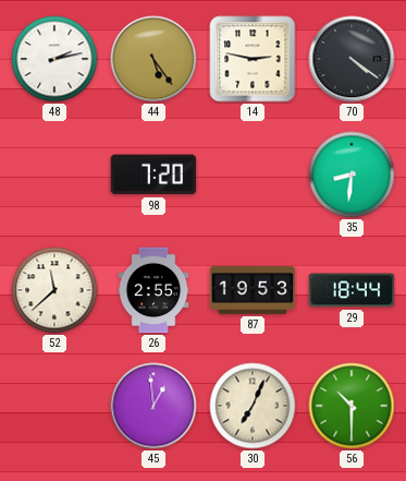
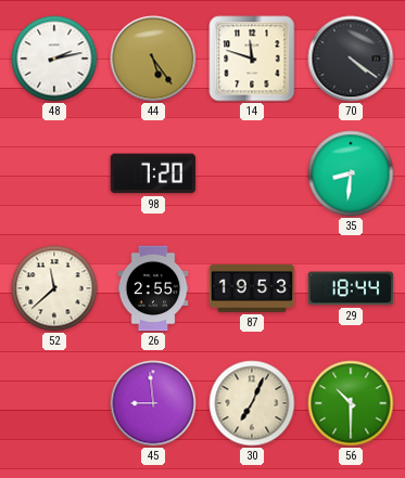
14: 2:47 -> 11:48 (252, 59)
45: 12:59 -> 8:59 (153, 403)
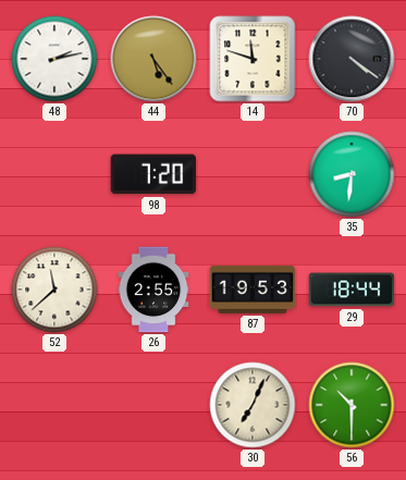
45: 8:59 -> none (153, 403)
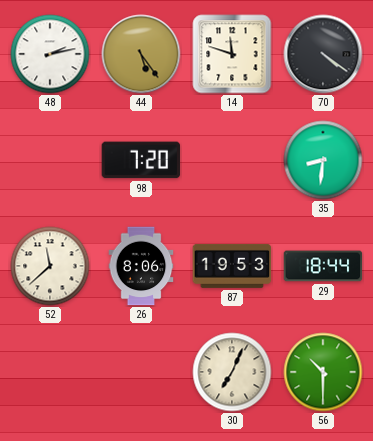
26: 2:55 -> 8:06 (141, 266)
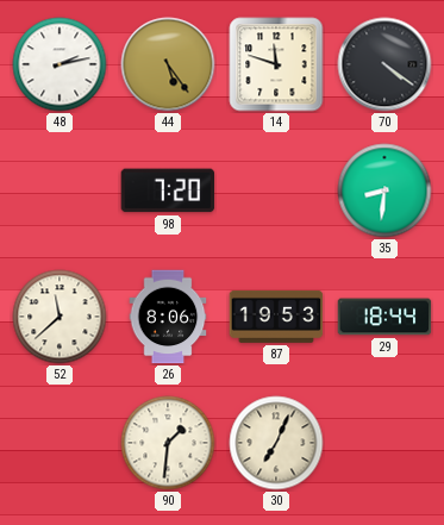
90: none -> 1:31 (168, 443)
56: 10:30 -> none (323, 372)
